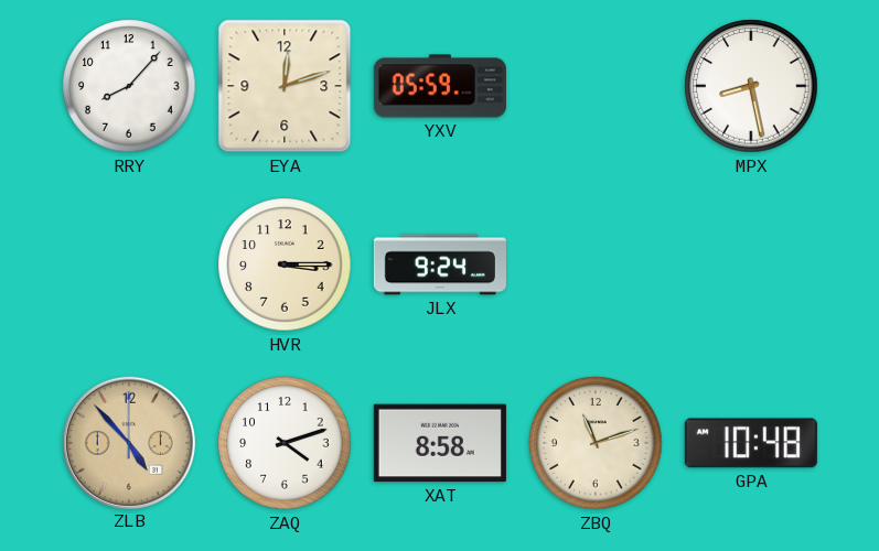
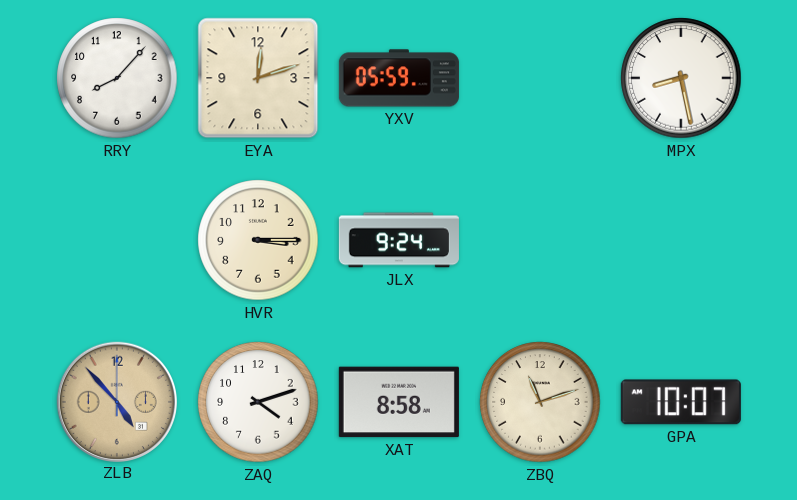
GPA: 10:48 -> 10:07 (681, 402)
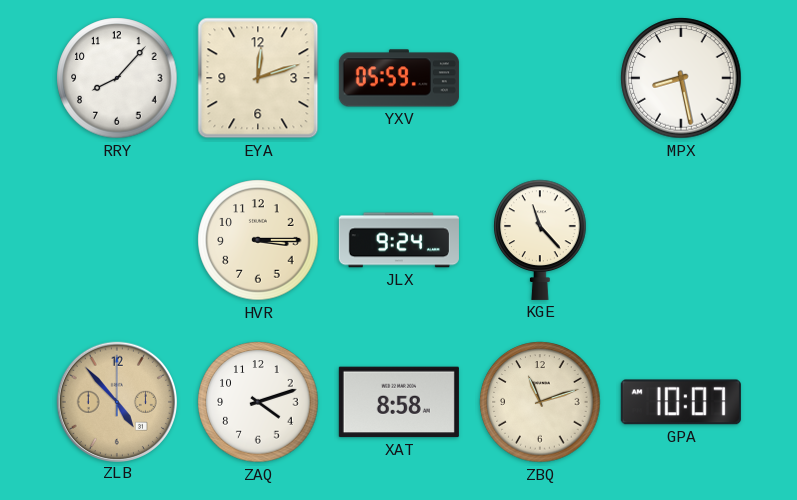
KGE: none -> 11:23 (540, 240)
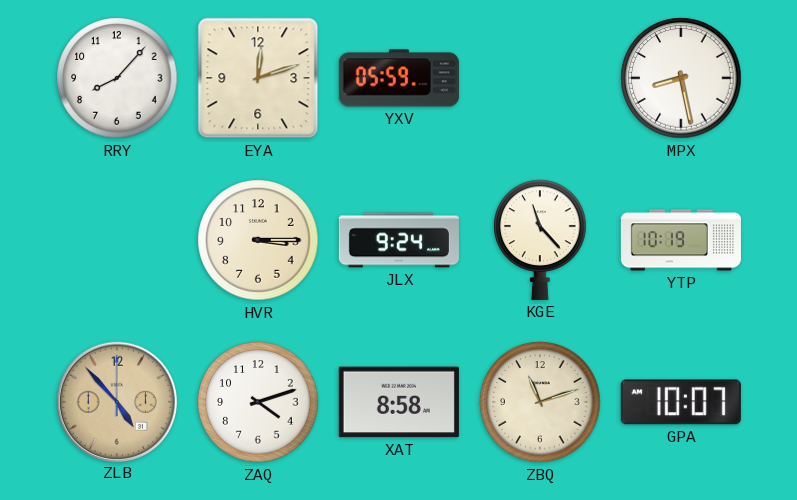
YTP: none -> 10:19 (681, 240)
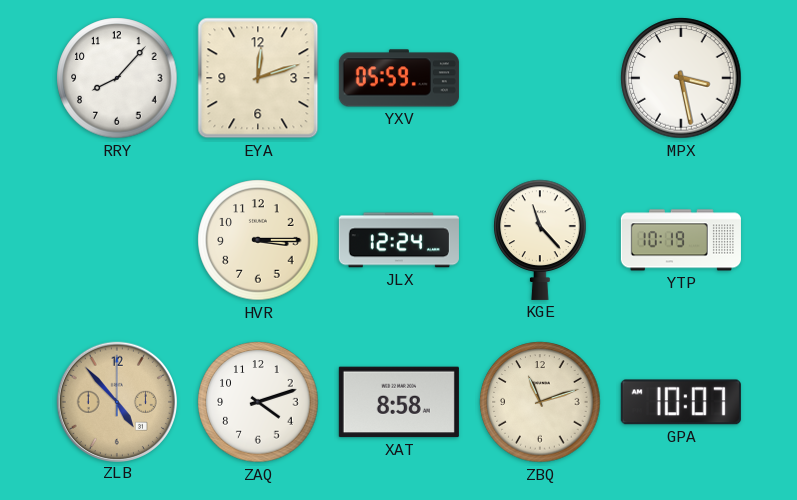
MPX: 8:28 -> 3:28 (681, 78)
JLX: 9:24 -> 12:24 (399, 240)
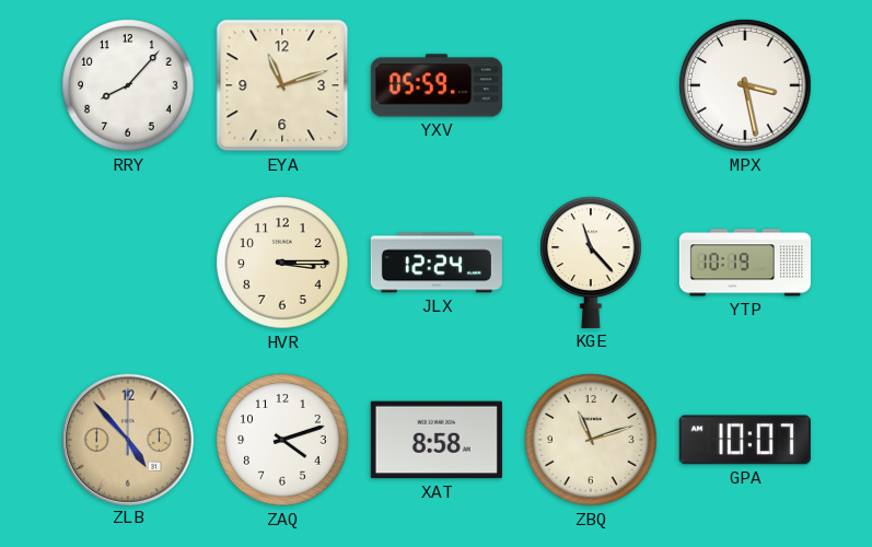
EYA: 12:12 -> 11:12 (282, 85)
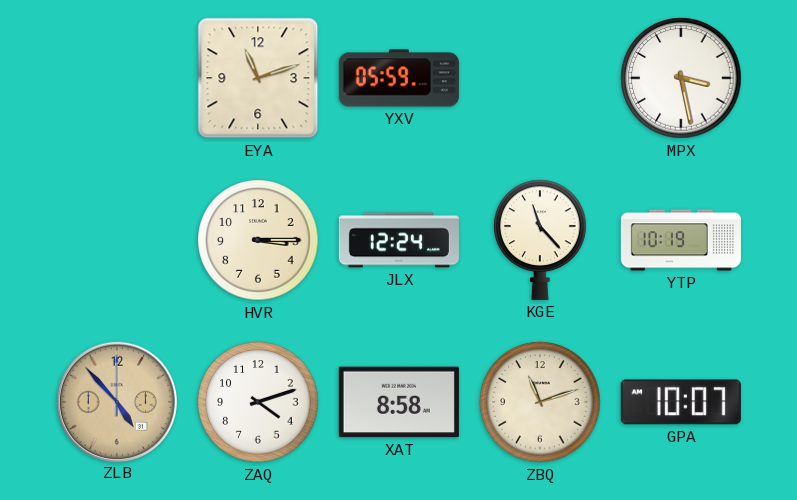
RRY: 8:07 -> none (128, 85)
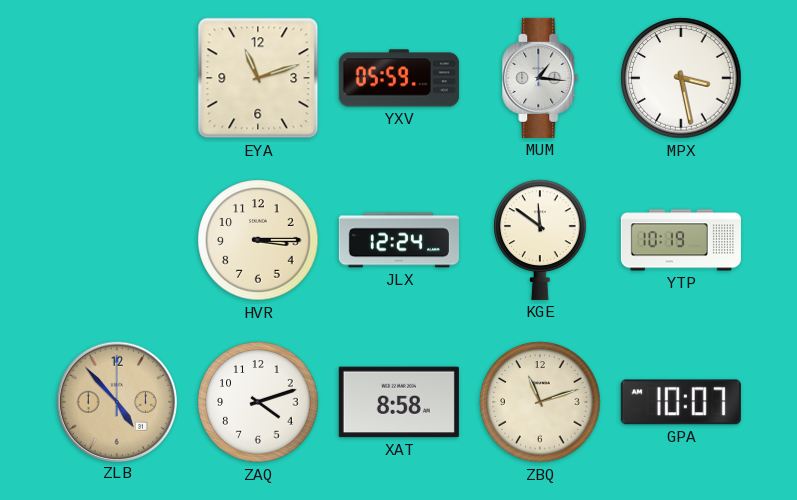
MUM: none -> 1:16 (540, 78)
KGE: 11:23 -> 11:51 (540, 240)
